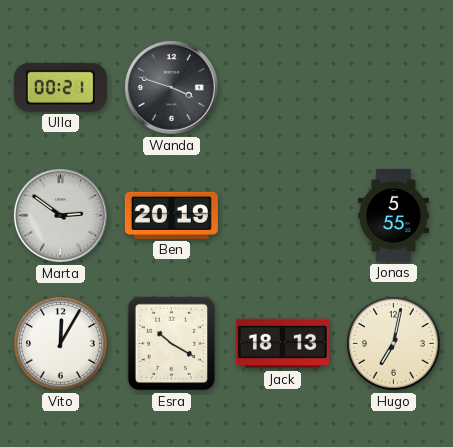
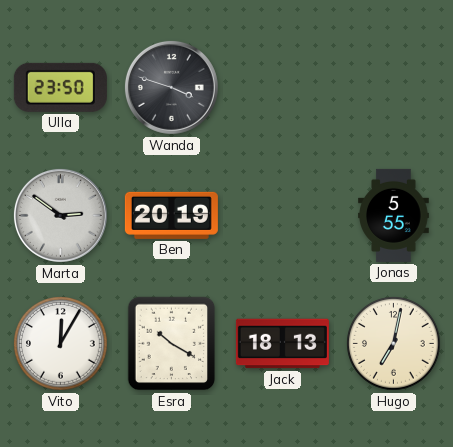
Ulla: 00:21 -> 23:50 (60, 87)
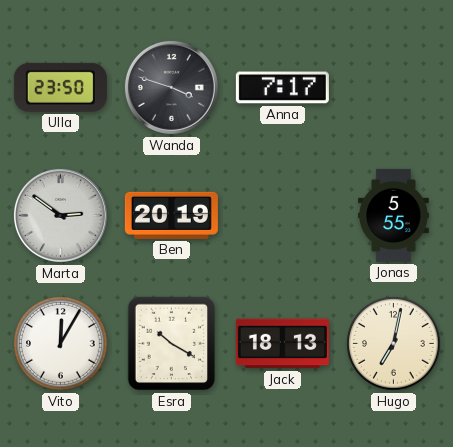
Anna: none -> 7:17 (282, 88)
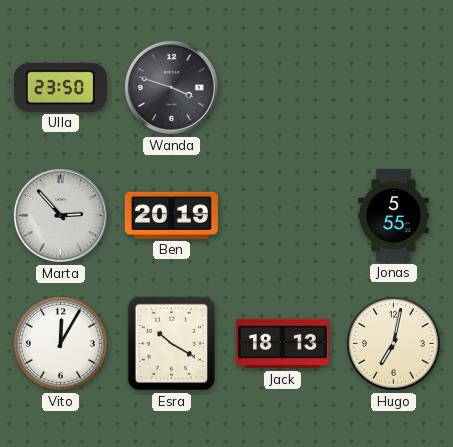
Anna: 7:17 -> none (282, 88)
Marta: 2:51 -> 2:53 (60, 215)
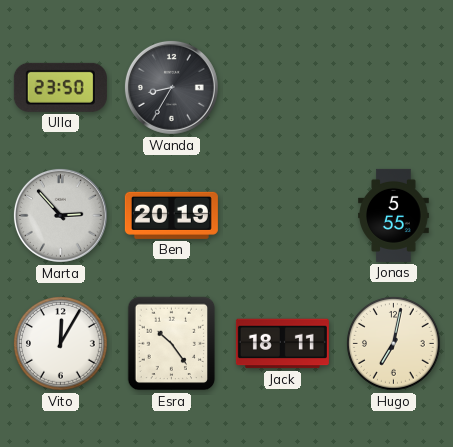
Wanda: 3:48 -> 8:35 (171, 87)
Esra: 10:20 -> 10:24 (172, 344)
Jack: 18:13 -> 18:11 (282, 344)
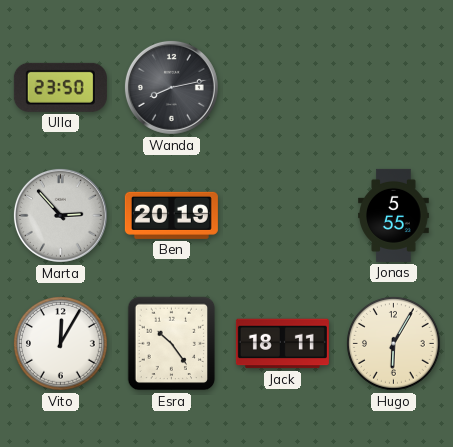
Wanda: 8:35 -> 8:13 (171, 87)
Hugo: 7:02 -> 6:05 (394, 344)
